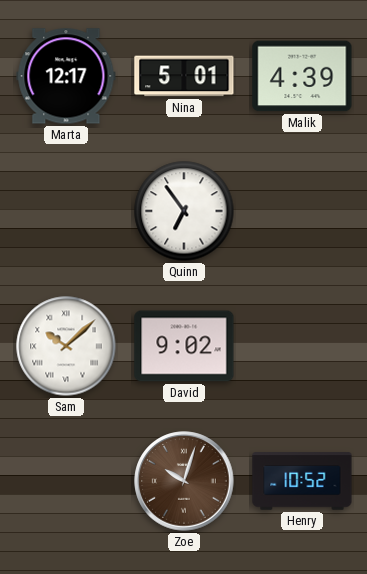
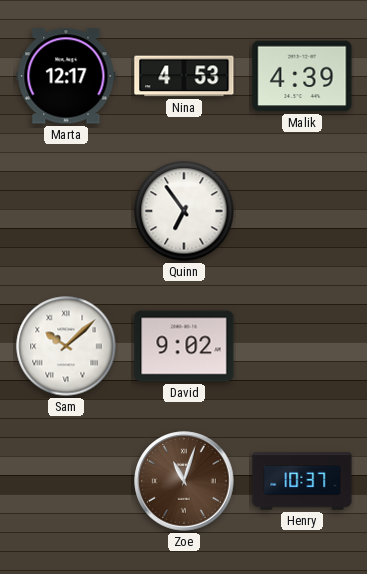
Nina: 5:01 -> 4:53 (184, 76)
Zoe: 10:03 -> 11:03 (184, 481)
Henry: 10:52 -> 10:37 (302, 481)
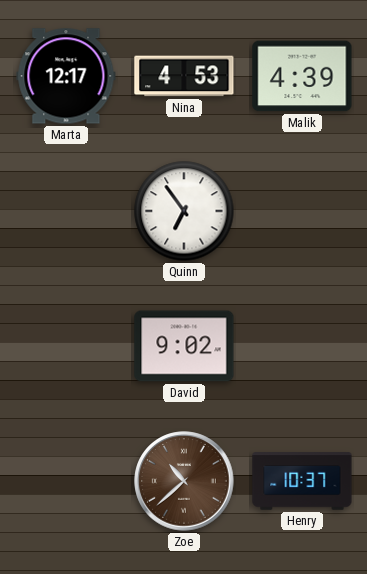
Sam: 10:08 -> none (66, 346)
Zoe: 11:03 -> 10:38 (184, 481)
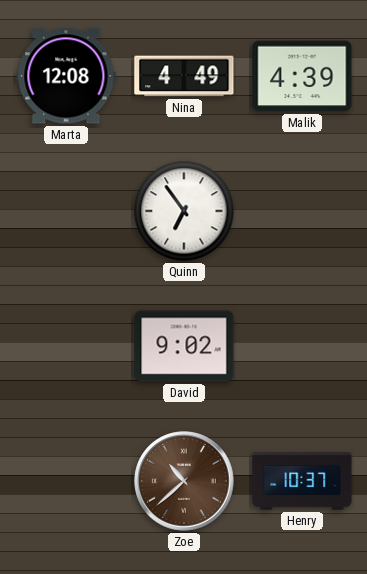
Marta: 12:17 -> 12:08 (66, 76)
Nina: 4:53 -> 4:49 (184, 76)
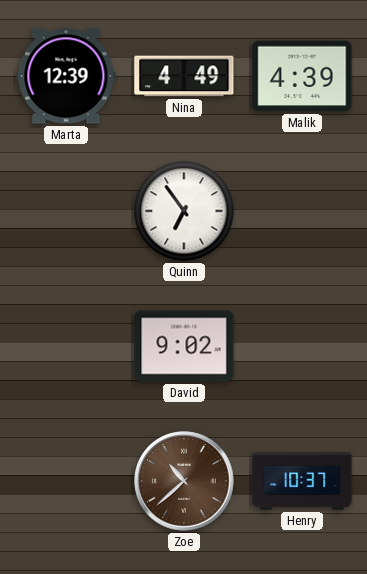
Marta: 12:08 -> 12:39 (66, 76)
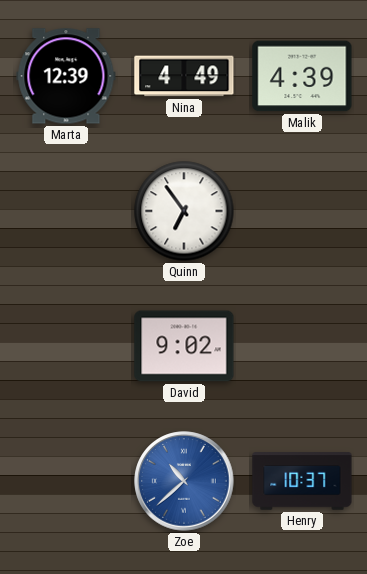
Zoe dial: brown -> blue (184, 481)
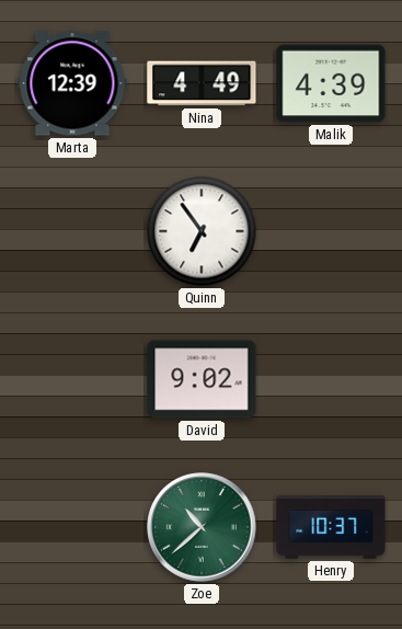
Zoe dial: blue -> green (202, 527)
